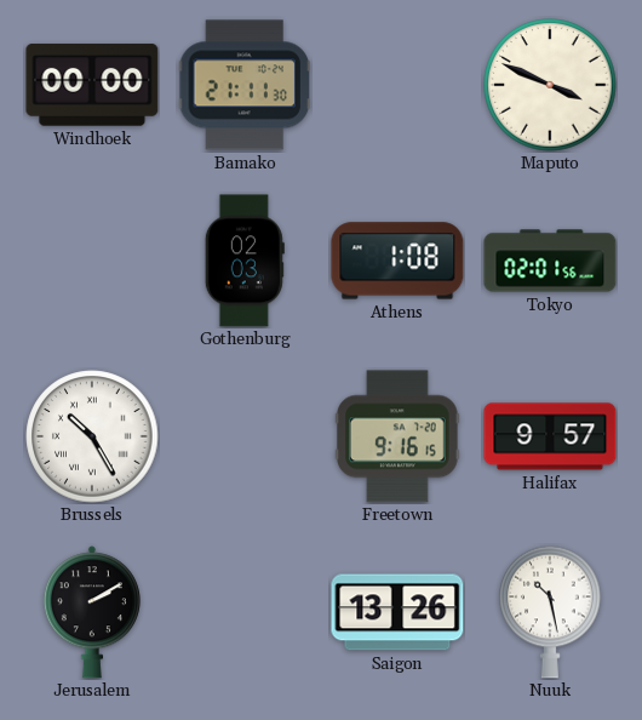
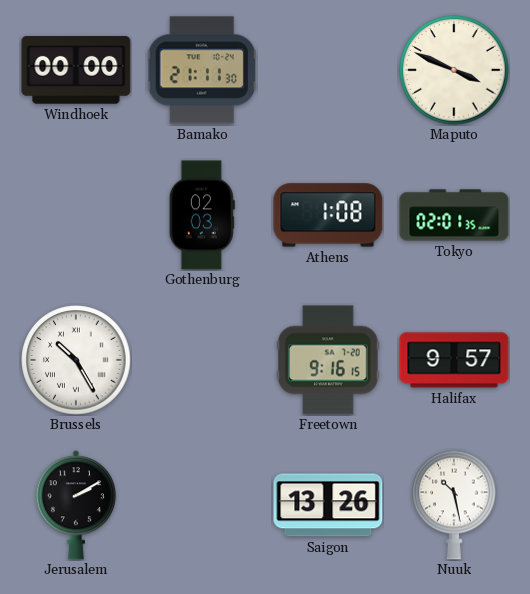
Tokyo: 02:01:56 -> 02:01:35 (454, 215)
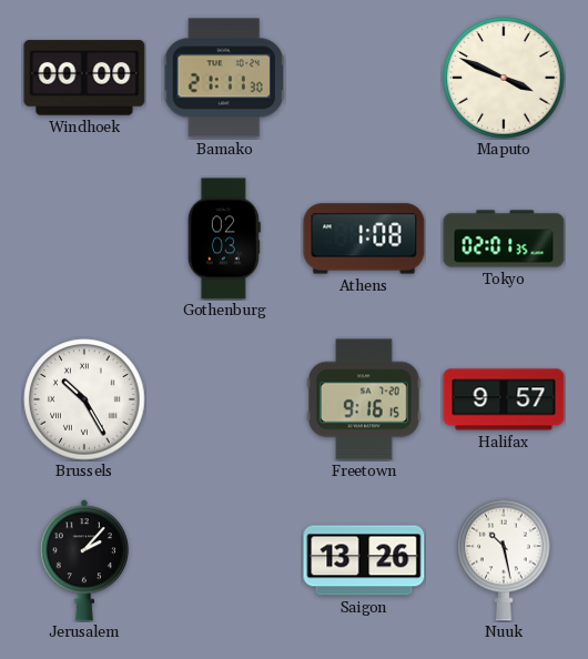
Jerusalem: 2:10 -> 2:07 (84, 560)
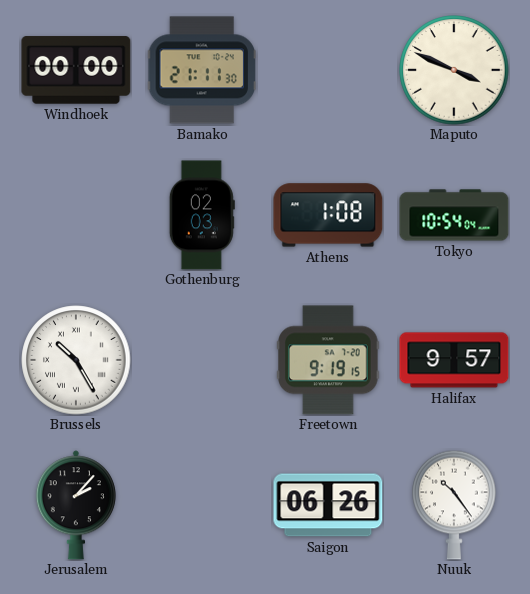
Tokyo: 02:01 -> 10:54 (454, 215)
Freetown: 9:16 -> 9:19 (328, 360)
Saigon: 13:26 -> 06:26 (328, 505)
Nuuk: 10:28 -> 10:24 (454, 505)
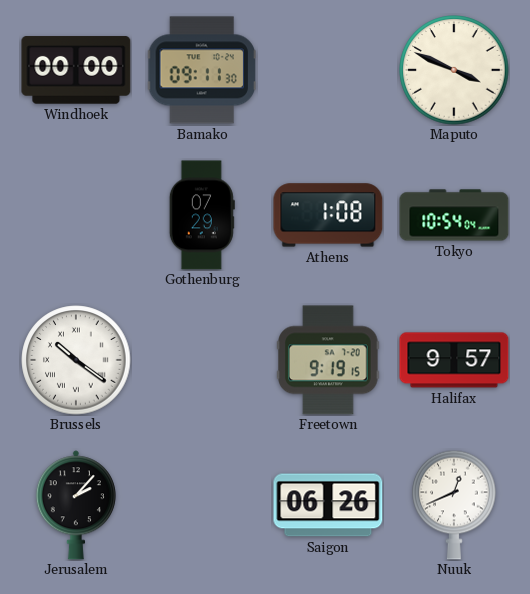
Bamako: 21:11 -> 09:11 (201, 70)
Gothenburg: 02:03 -> 07:29 (202, 215)
Brussels: 10:25 -> 10:21 (76, 360)
Nuuk: 10:24 -> 12:41 (454, 505)
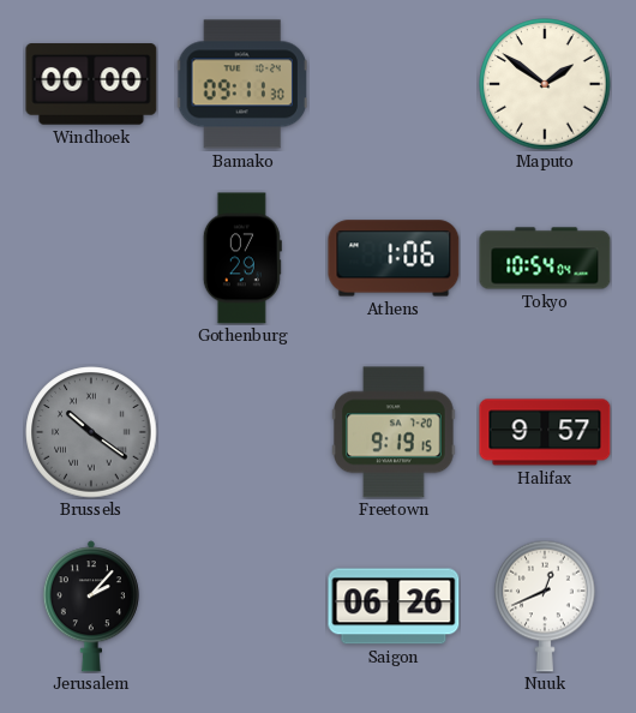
Maputo: 3:49 -> 1:51 (545, 84)
Athens: 1:08 -> 1:06 (394, 258)
Brussels dial: white -> grey (91, 432)
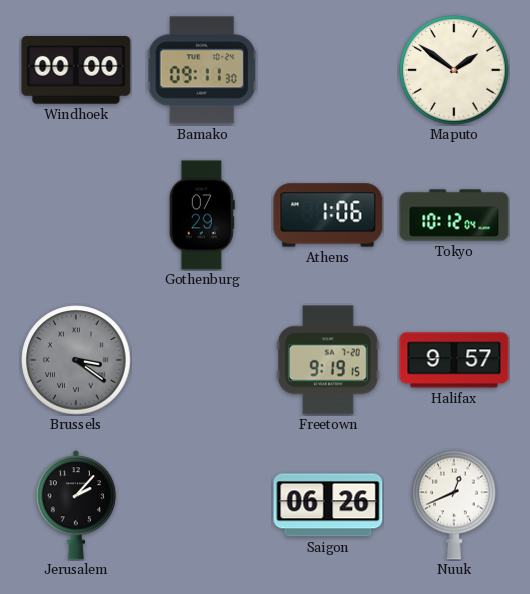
Tokyo: 10:54 -> 10:12 (454, 215)
Brussels: 10:21 -> 3:21 (76, 360)
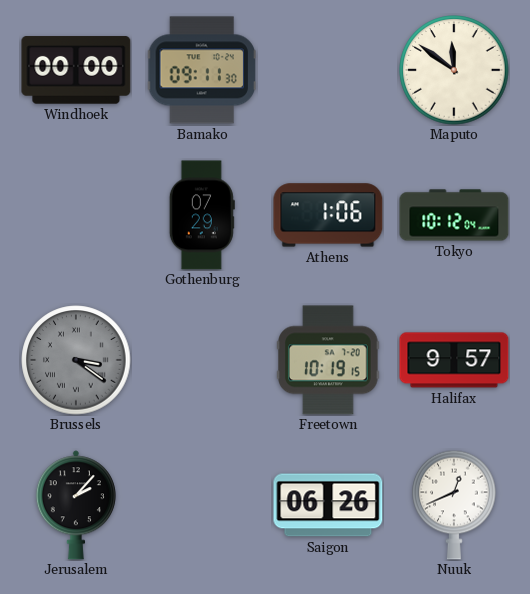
Maputo: 1:51 -> 11:51 (454, 70)
Freetown: 9:19 -> 10:19 (328, 360)
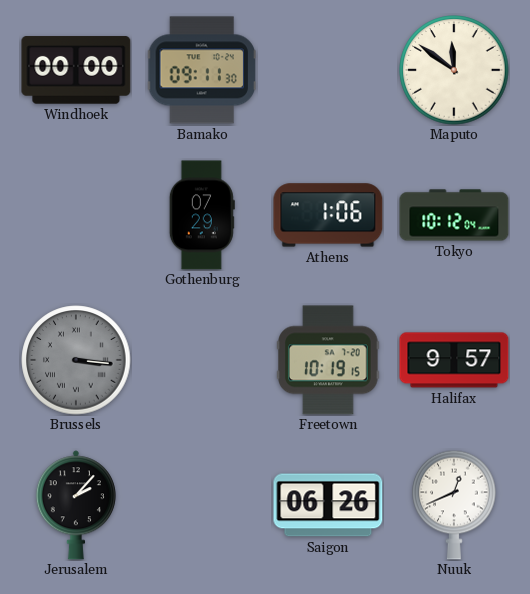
Brussels: 3:21 -> 3:16 (76, 360)
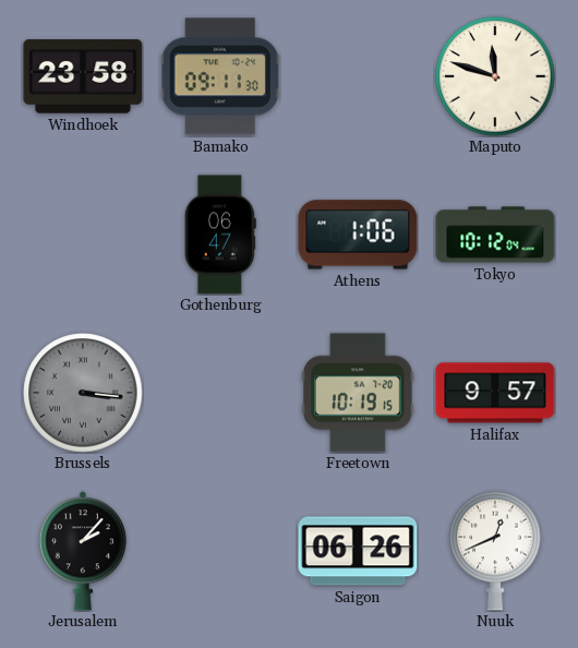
Windhoek: 00:00 -> 23:58 (83, 76)
Maputo: 11:51 -> 11:48 (495, 76)
Gothenburg: 07:29 -> 06:47 (220, 235)
